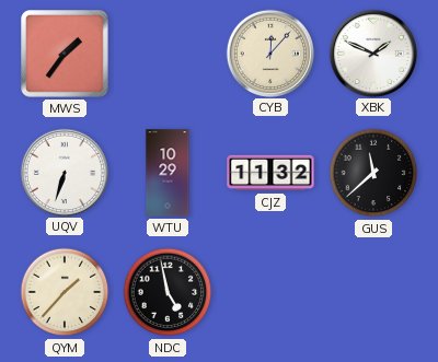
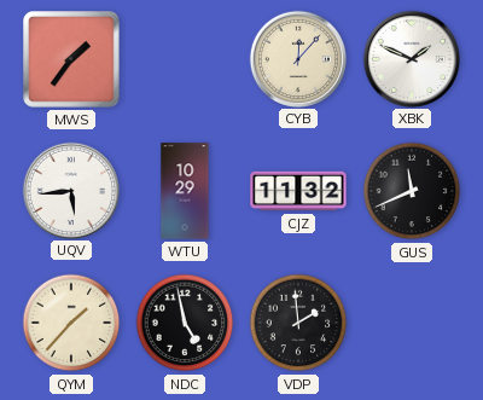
UQV: 6:33 -> 5:44 (70, 190)
GUS: 11:38 -> 11:41 (412, 191)
VDP: none -> 1:59 (298, 323)
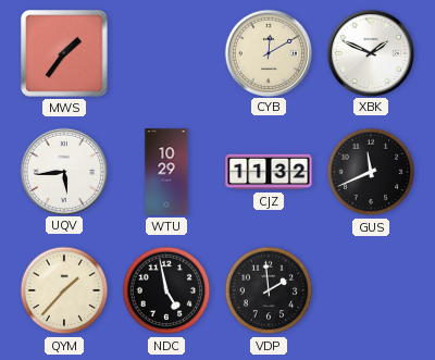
CYB: 12:07 -> 12:10 (268, 52)
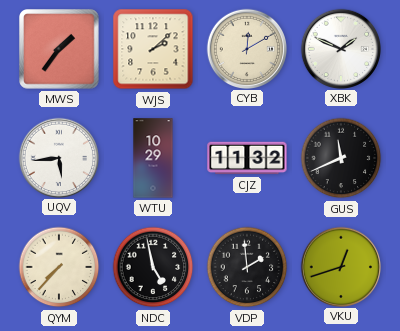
WJS: none -> 2:08 (153, 49)
QYM: 1:37 -> 7:37 (59, 267)
VKU: none -> 12:42 (340, 266)
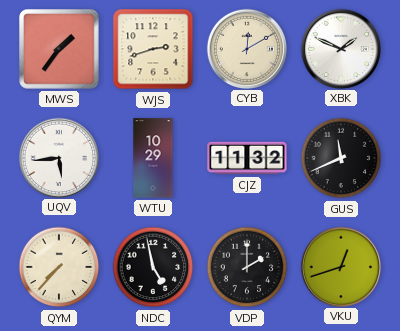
WJS: 2:08 -> 2:42 (153, 49)
VDP: 1:59 -> 2:00 (247, 267)
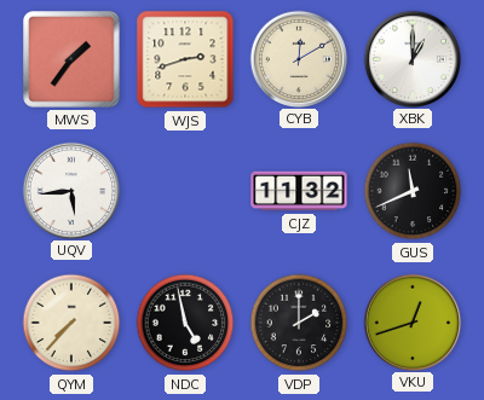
XBK: 1:49 -> 1:00 (411, 58)
WTU: 10:29 -> none (153, 158)
